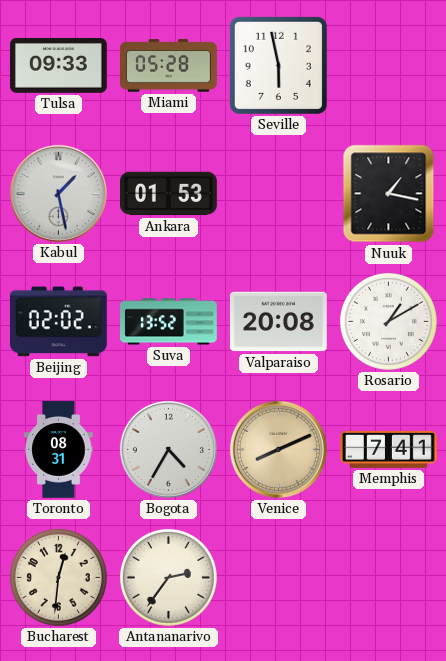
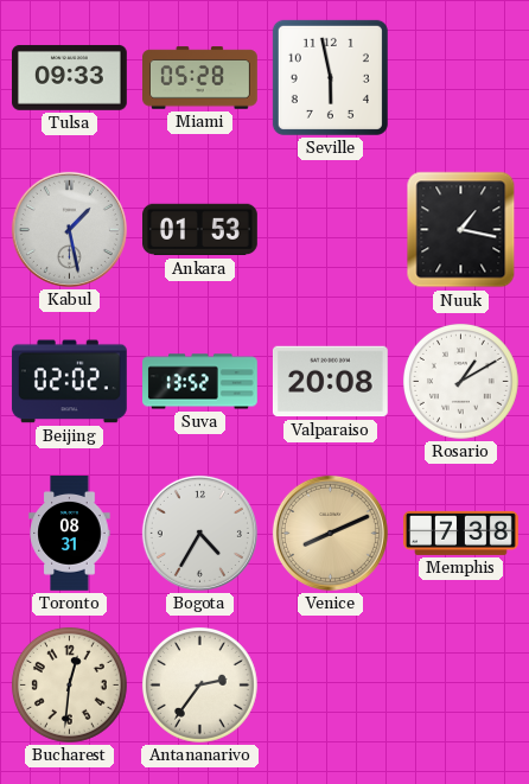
Memphis: 7:41 -> 7:38 (461, 533)
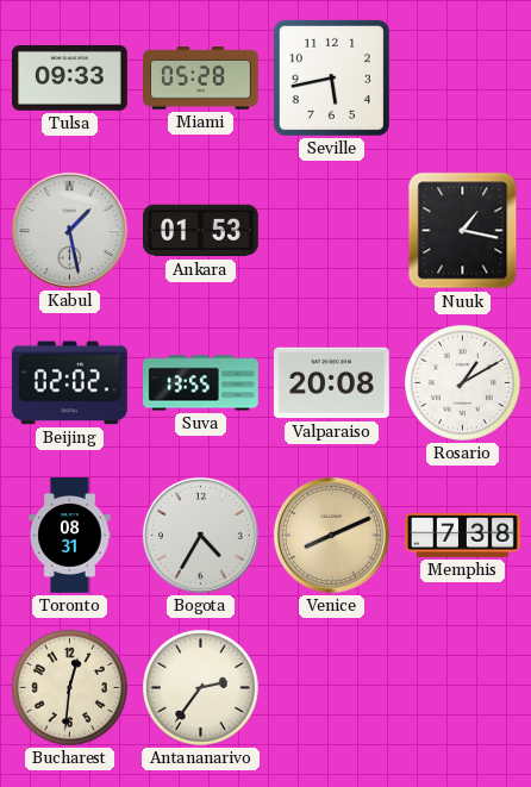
Seville: 5:58 -> 5:43 (331, 77)
Suva: 13:52 -> 13:55 (201, 383)
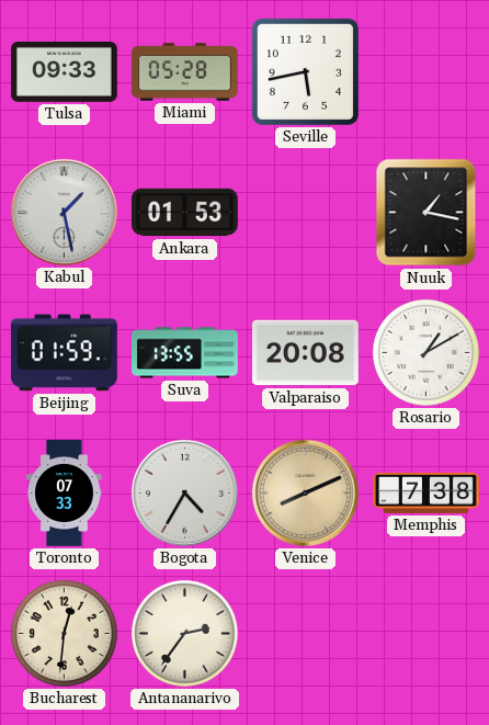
Beijing: 02:02 -> 01:59 (64, 353)
Toronto: 08:31 -> 07:33 (65, 494)
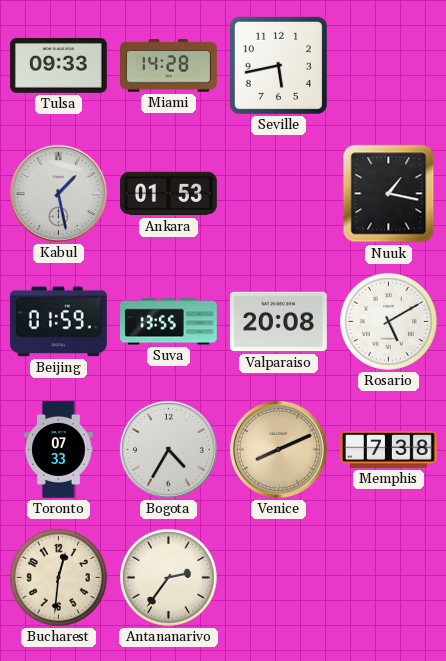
Miami: 05:28 -> 14:28 (169, 66)
Rosario: 1:10 -> 5:10 (388, 321)
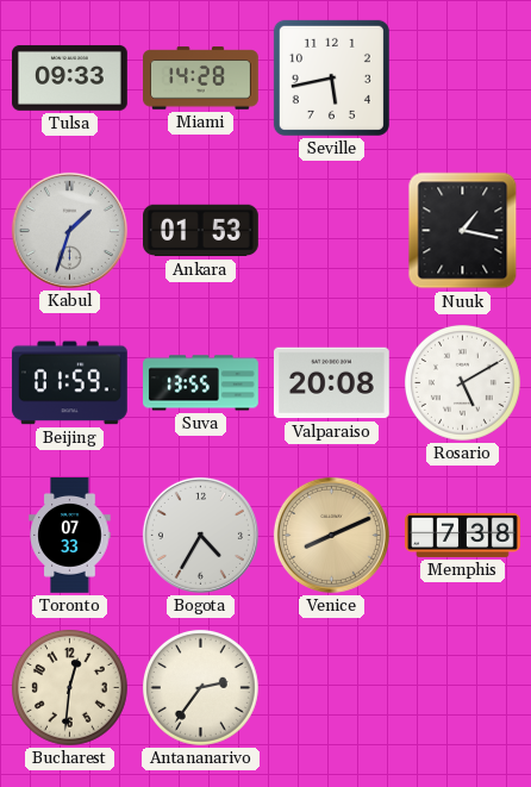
Kabul: 1:28 -> 1:33 (69, 230)
